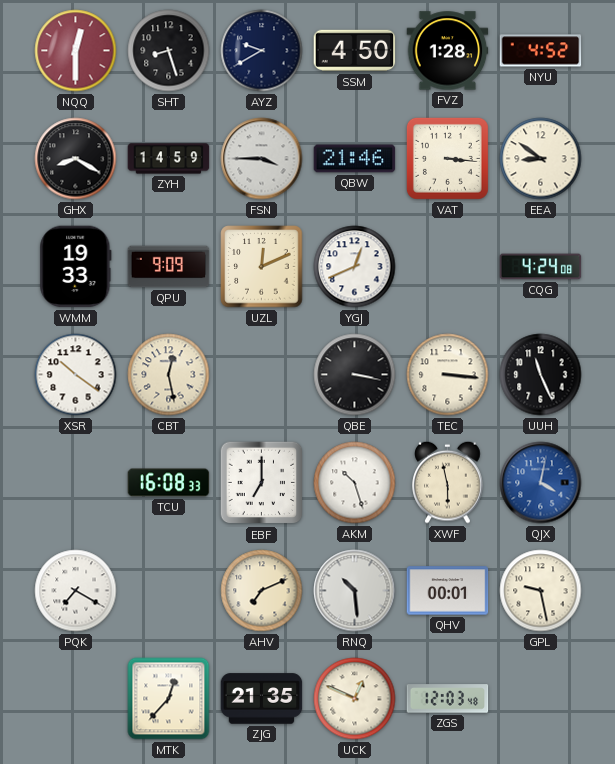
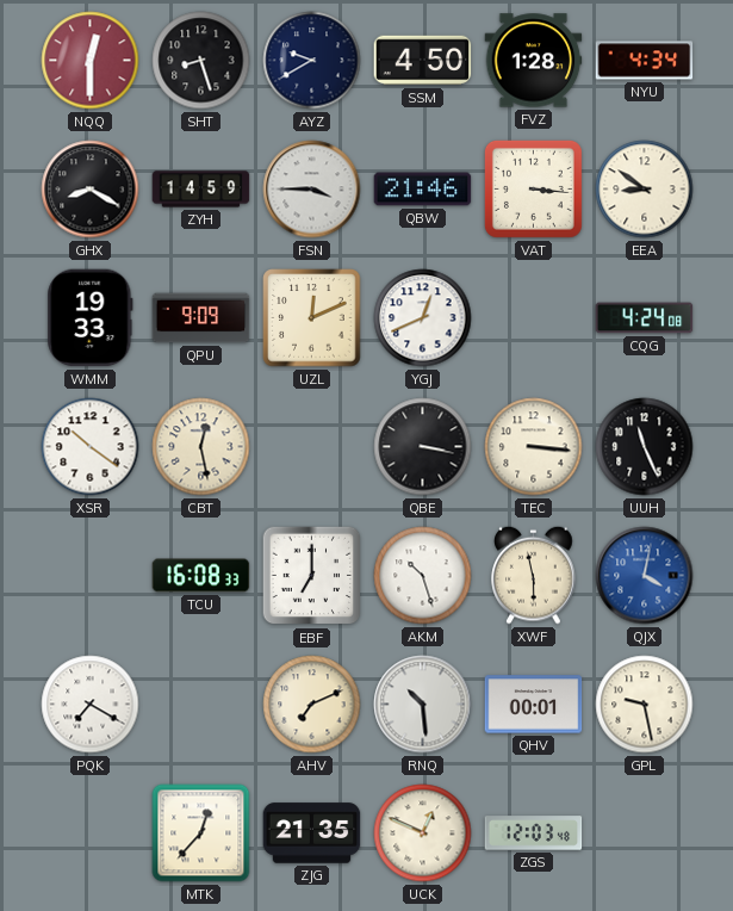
NYU: 4:52 -> 4:34 (645, 61)
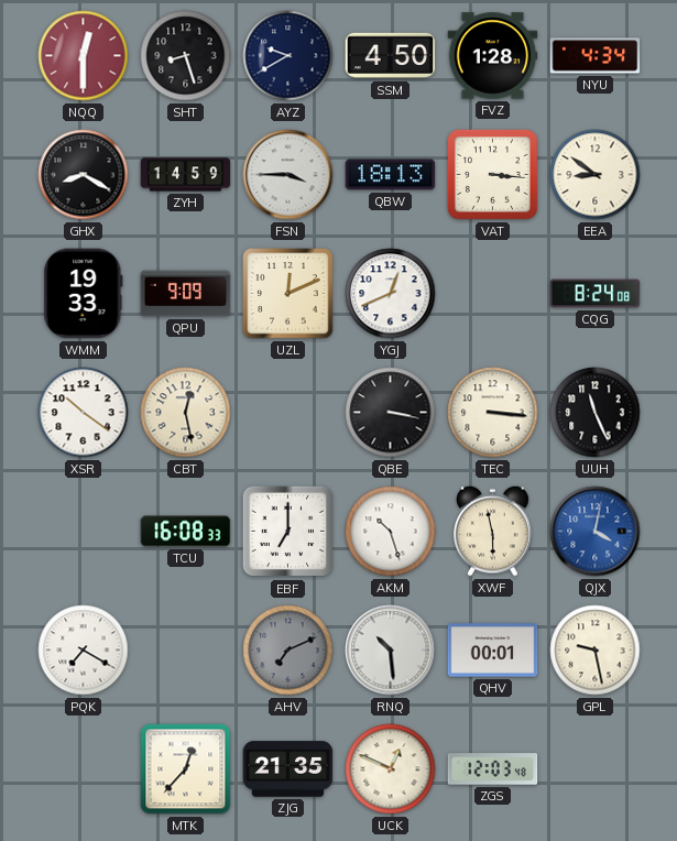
QBW: 21:46 -> 18:13 (391, 175)
CQG: 4:24 -> 8:24 (596, 294)
AHV dial: cream -> grey (288, 651)
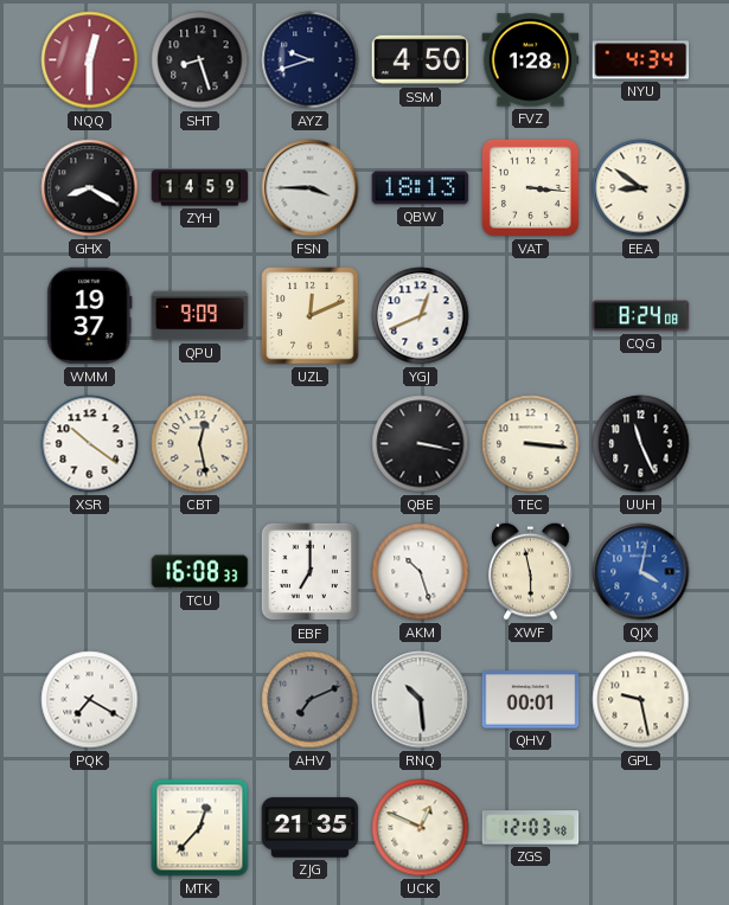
AYZ: 9:40 -> 9:42 (311, 60)
WMM: 19:33 -> 19:37 (90, 316)
